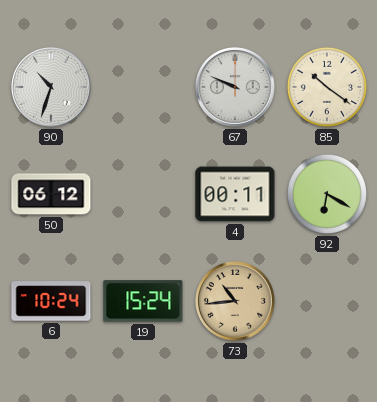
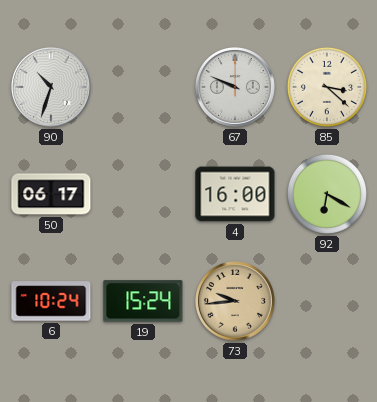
85: 10:21 -> 3:22 (327, 87)
50: 06:12 -> 06:17 (51, 194)
4: 00:11 -> 16:00 (235, 194)
73: 10:44 -> 9:44 (236, 302)
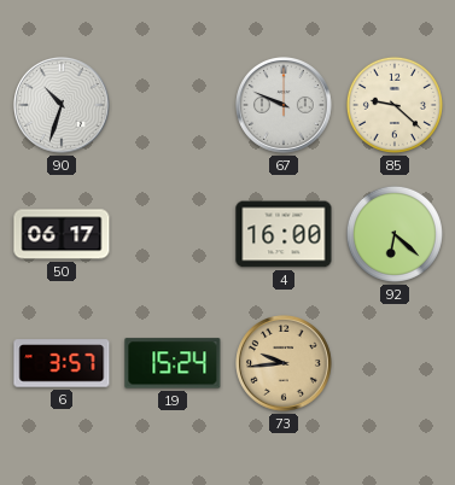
85: 3:22 -> 9:22 (395, 105)
92: 6:20 -> 6:22 (395, 234)
6: 10:24 -> 3:57 (62, 363)
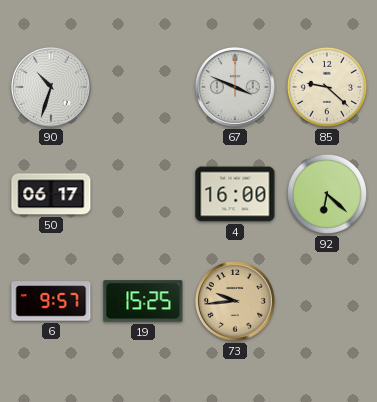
67: 9:49 -> 3:49 (236, 88)
6: 3:57 -> 9:57 (51, 301)
19: 15:24 -> 15:25 (143, 301)
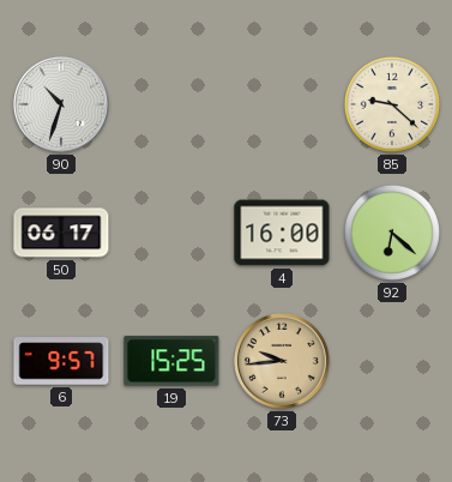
67: 3:49 -> none (236, 88)
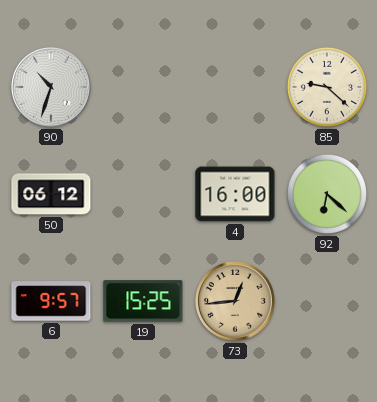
50: 06:17 -> 06:12 (51, 194)
73: 9:44 -> 12:44 (236, 302)
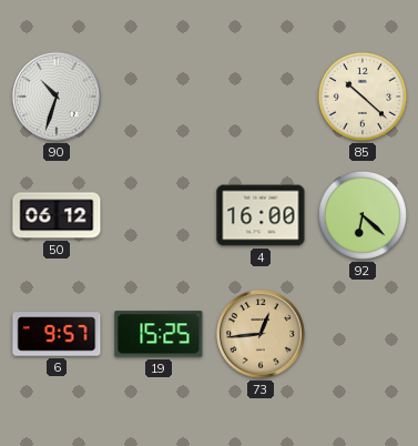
85: 9:22 -> 10:22 (363, 97)
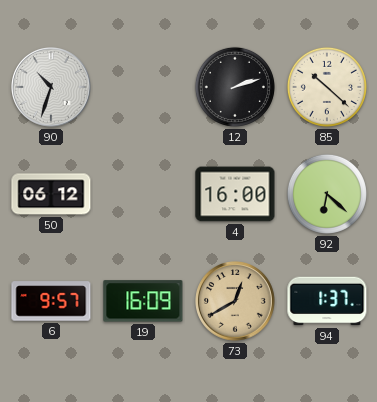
12: none -> 2:12 (235, 87)
19: 15:25 -> 16:09 (143, 301)
73: 12:44 -> 12:40 (236, 302)
94: none -> 1:37 (327, 301)
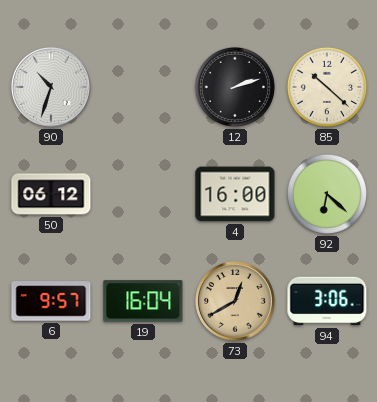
19: 16:09 -> 16:04 (143, 301)
94: 1:37 -> 3:06 (327, 301)
